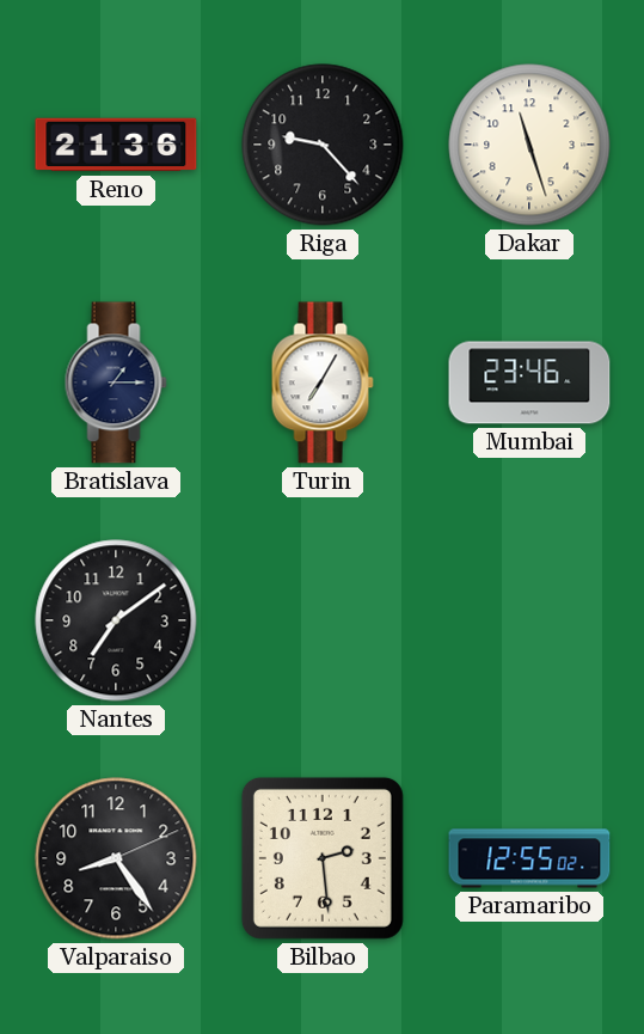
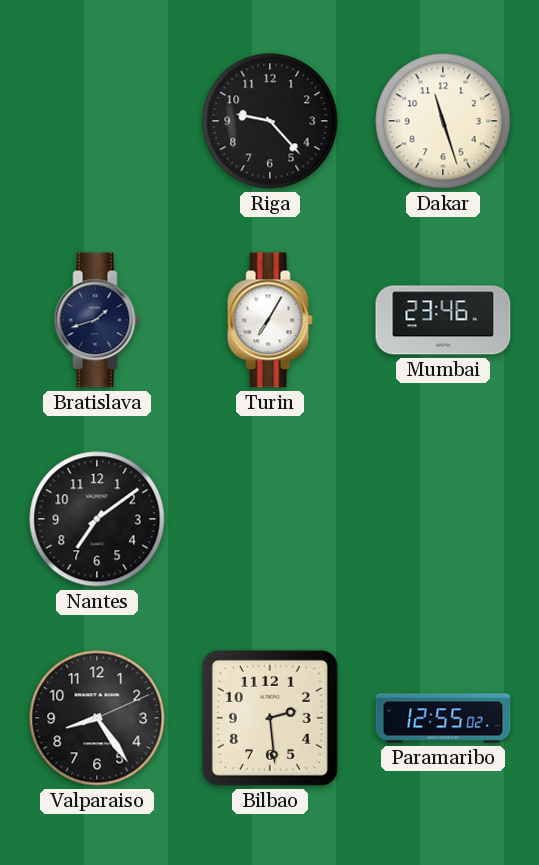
Reno: 21:36 -> none (116, 145)
Bratislava: 1:15 -> 1:42 (97, 320)
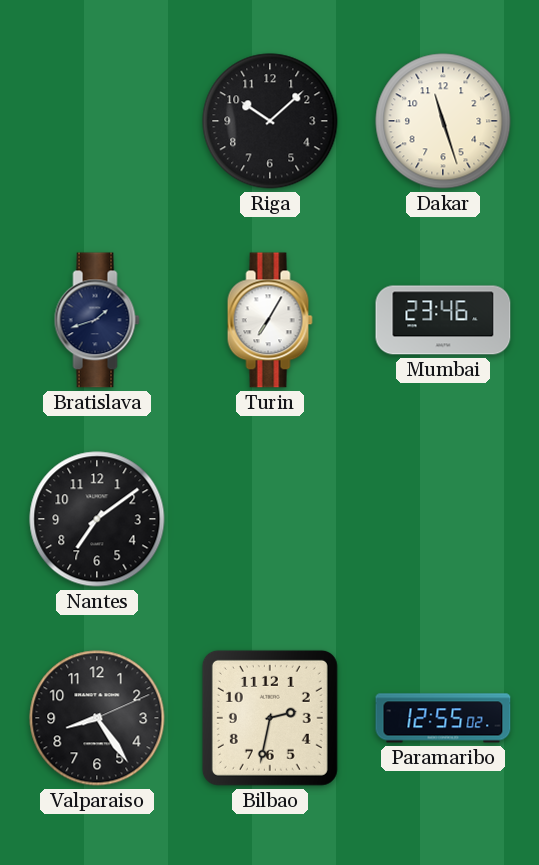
Riga: 9:23 -> 10:08 (270, 121)
Bilbao: 2:29 -> 2:32 (270, 718)
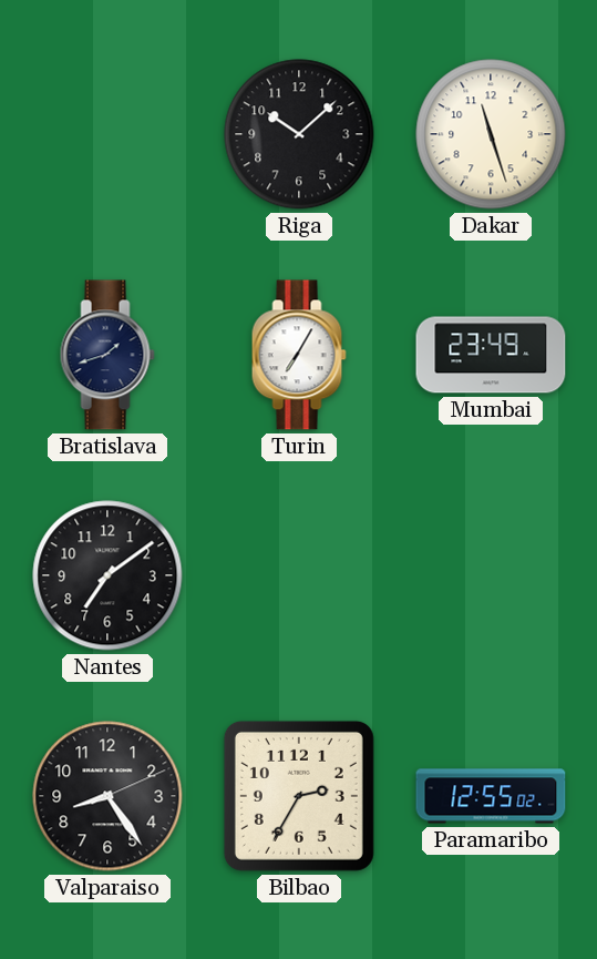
Mumbai: 23:46 -> 23:49 (491, 355)
Bilbao: 2:32 -> 2:35 (299, 796)
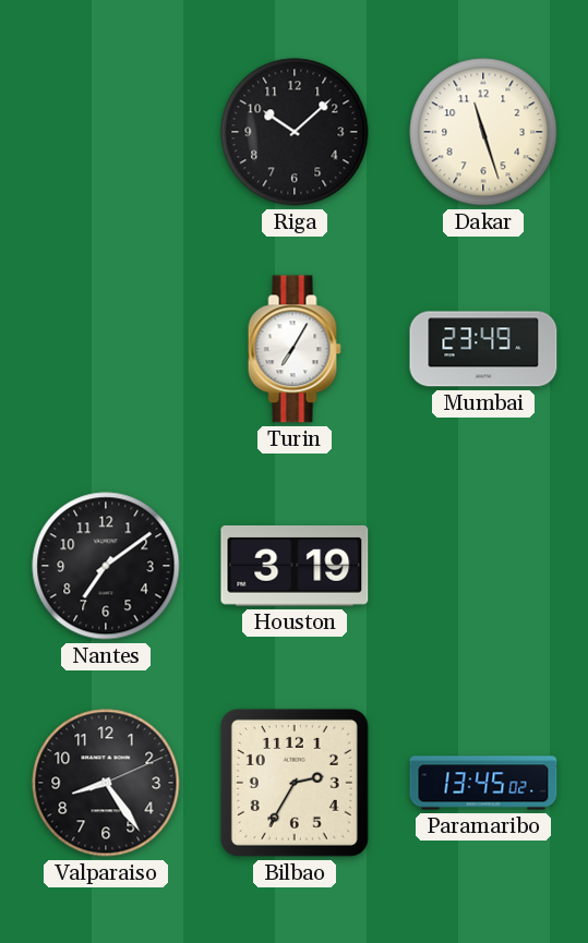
Bratislava: 1:42 -> none (107, 355)
Houston: none -> 3:19 (295, 566)
Paramaribo: 12:55 -> 13:45 (483, 783)
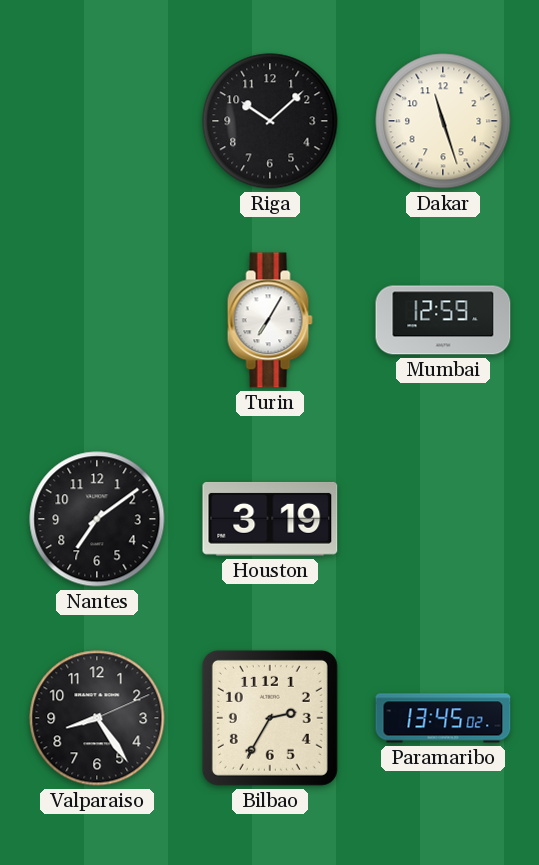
Mumbai: 23:49 -> 12:59 (443, 320)
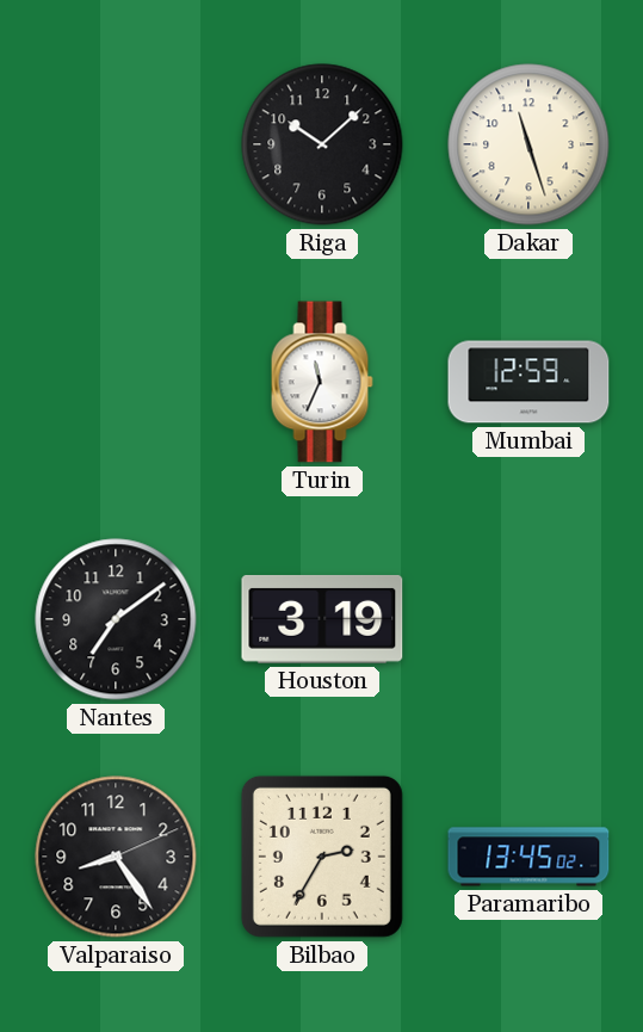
Turin: 7:05 -> 11:34 (322, 382)
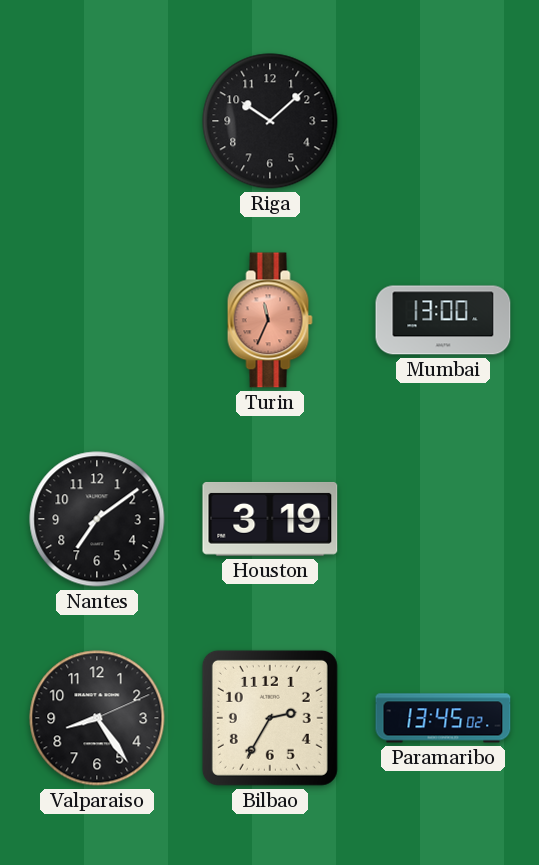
Dakar: 11:27 -> none (528, 144)
Turin dial: white -> salmon (270, 320)
Mumbai: 12:59 -> 13:00 (443, 320)
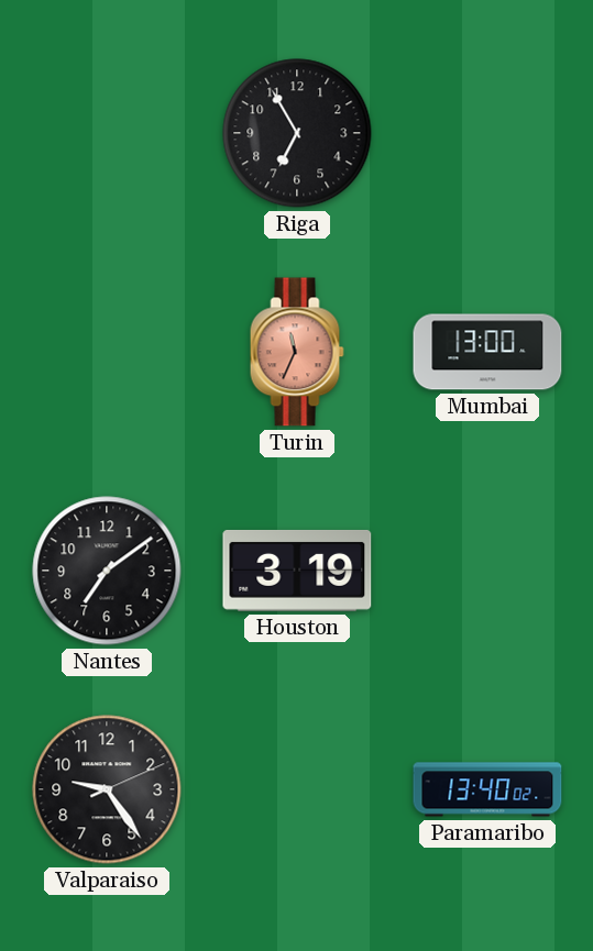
Riga: 10:08 -> 6:55 (297, 133)
Valparaiso: 8:24 -> 9:24 (107, 789)
Bilbao: 2:35 -> none (270, 718)
Paramaribo: 13:45 -> 13:40 (487, 789)
